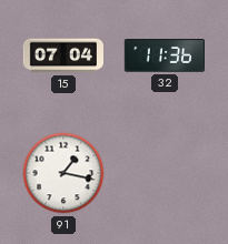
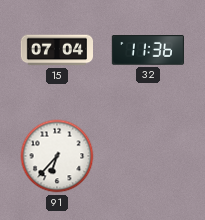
91: 1:17 -> 6:37 (57, 156)
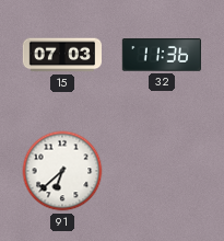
15: 07:04 -> 07:03 (61, 55)
91: 6:37 -> 6:38 (62, 171)
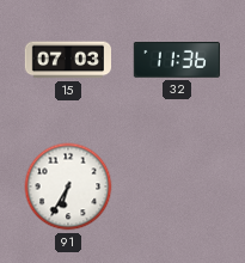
91: 6:38 -> 6:35 (68, 186)
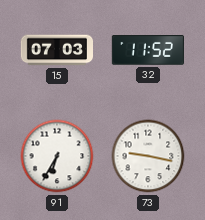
32: 11:36 -> 11:52 (148, 50)
73: none -> 9:17 (148, 156)
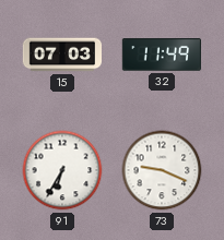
32: 11:52 -> 11:49 (162, 55)
73: 9:17 -> 9:19 (162, 170)
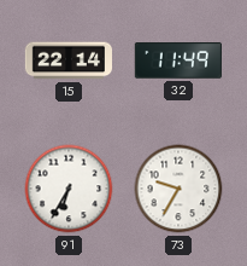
15: 07:03 -> 22:14 (67, 60)
73: 9:19 -> 9:35 (178, 189)
